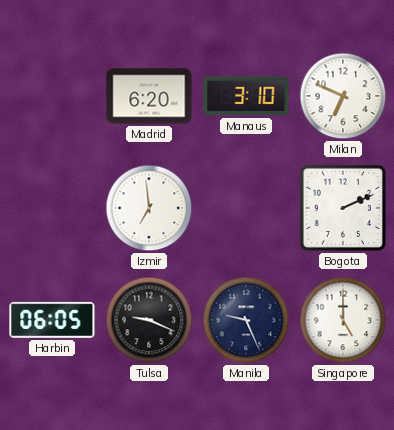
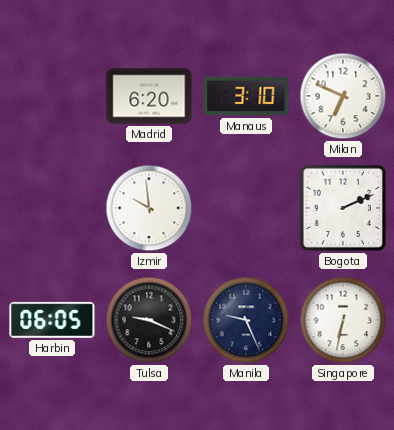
Izmir: 6:59 -> 9:59 (149, 208)
Singapore: 5:00 -> 6:32 (343, 320)
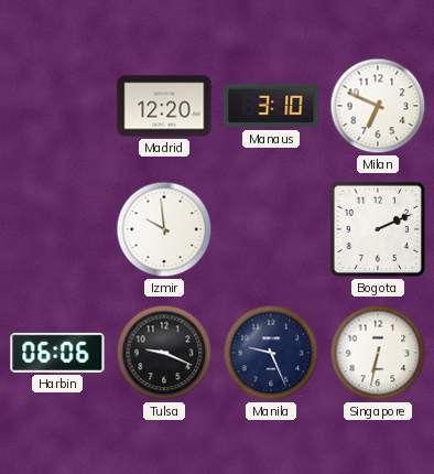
Madrid: 6:20 -> 12:20 (164, 106)
Harbin: 06:05 -> 06:06 (57, 353)
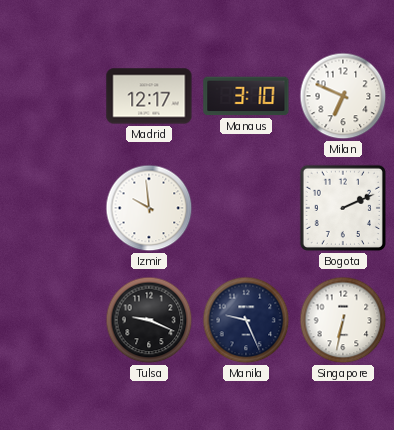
Madrid: 12:20 -> 12:17 (149, 96)
Harbin: 06:06 -> none (57, 353)
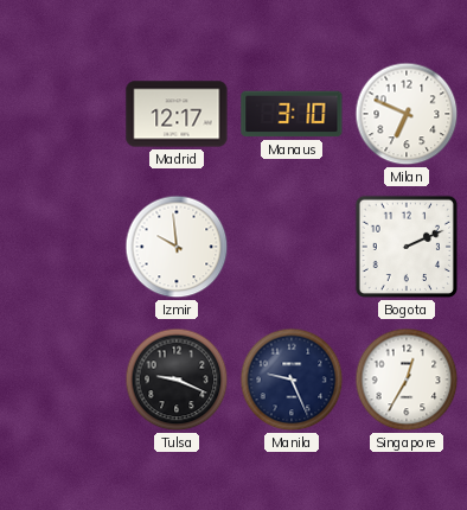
Singapore: 6:32 -> 12:35 (407, 380)
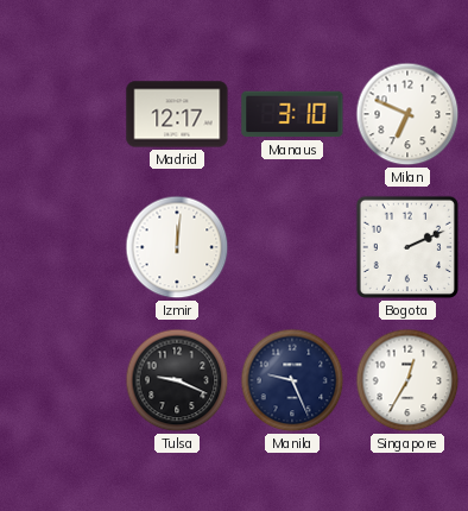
Izmir: 9:59 -> 12:01 (177, 247)
